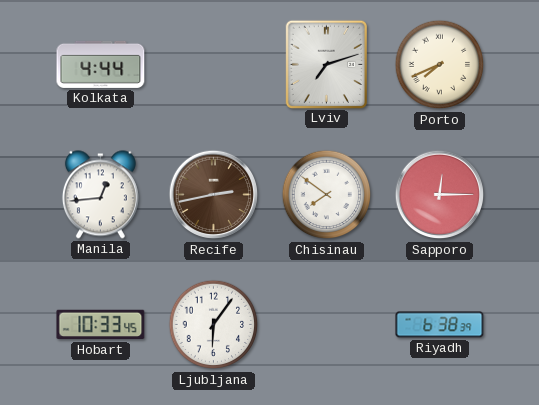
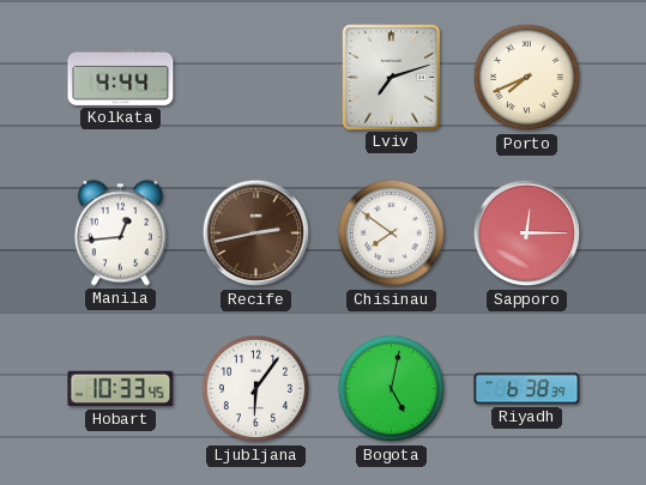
Bogota: none -> 5:02 (392, 389)
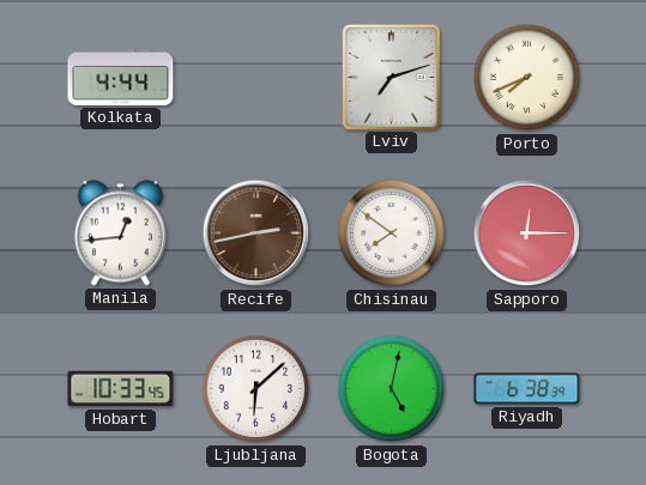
Ljubljana: 6:06 -> 6:08 (256, 389)
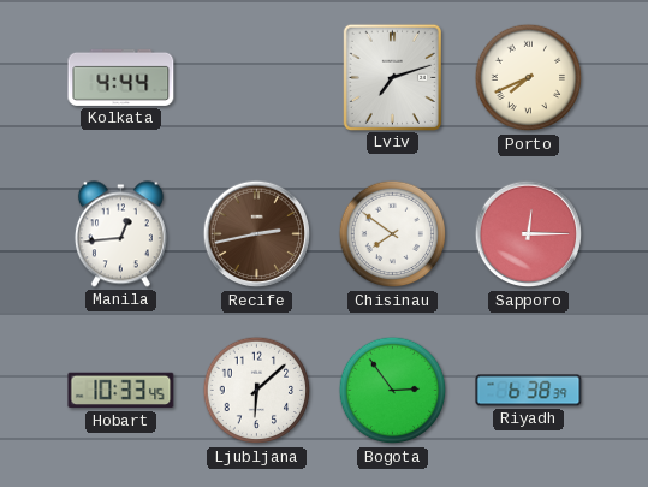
Bogota: 5:02 -> 2:54 (393, 391)
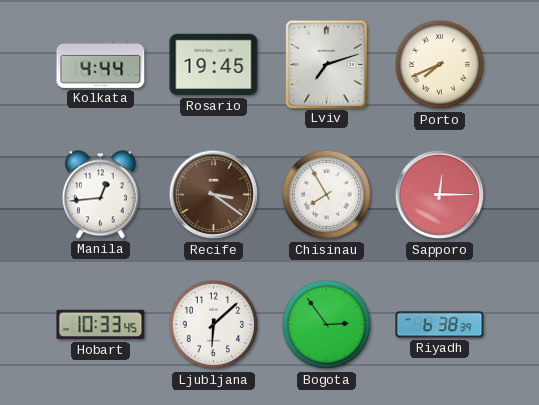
Rosario: none -> 19:45 (214, 65)
Recife: 2:43 -> 3:21 (214, 195)
Chisinau: 7:51 -> 7:55 (327, 195)
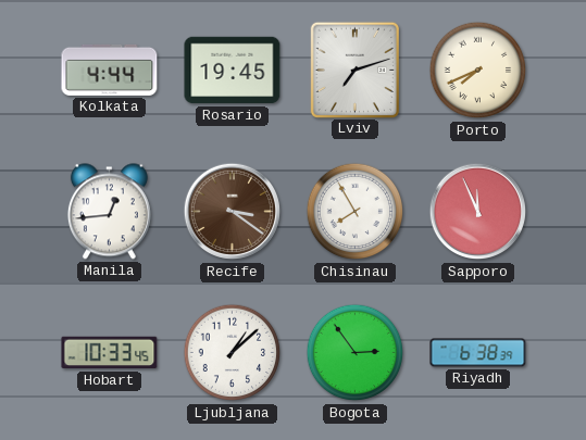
Sapporo: 12:15 -> 11:56 (478, 212)
Ljubljana: 6:08 -> 1:08 (233, 353)
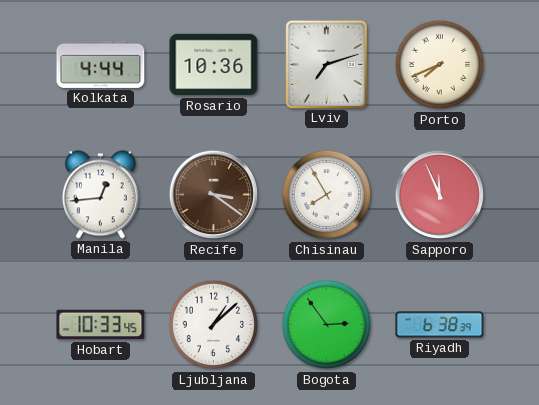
Rosario: 19:45 -> 10:36 (214, 65)
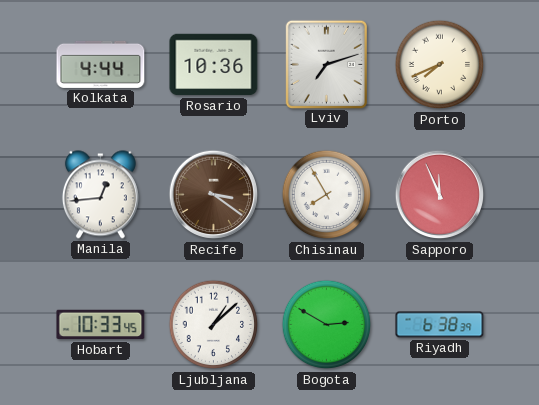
Bogota: 2:54 -> 2:50 (327, 325)
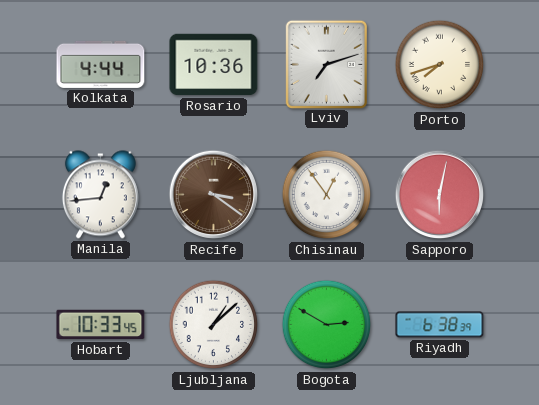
Porto: 7:41 -> 7:42 (440, 65)
Chisinau: 7:55 -> 12:54 (327, 195)
Sapporo: 11:56 -> 6:02 (440, 195)
